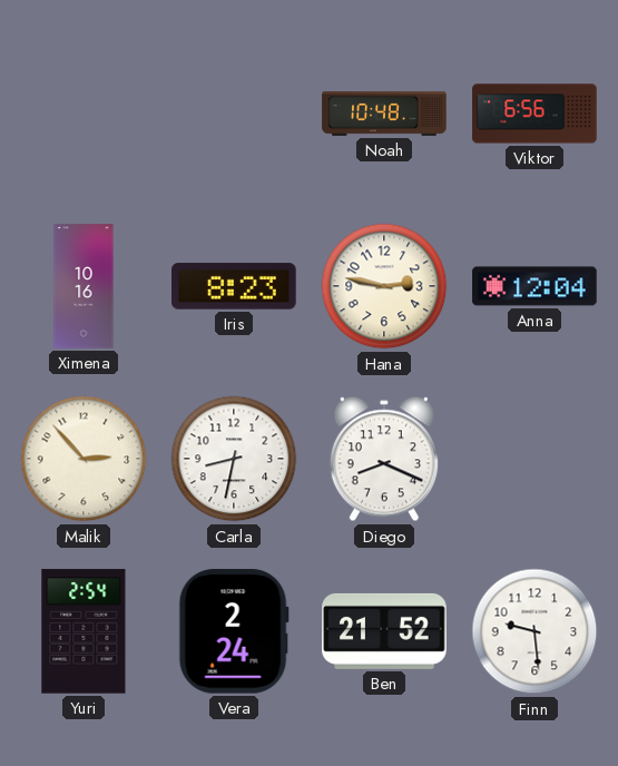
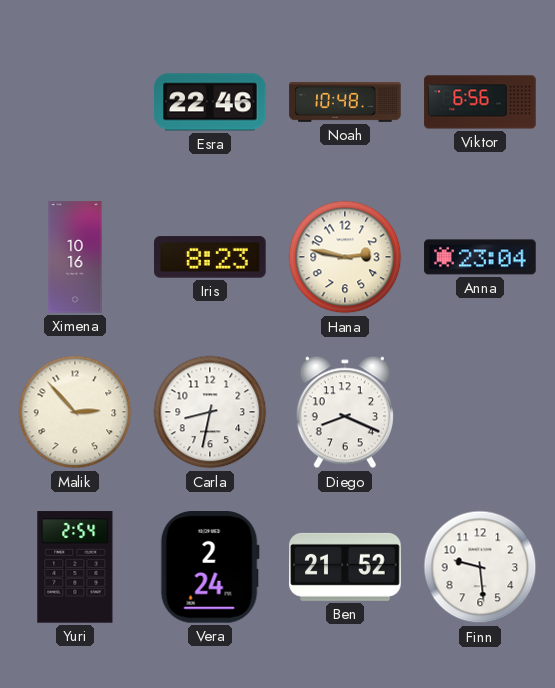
Esra: none -> 22:46 (210, 102)
Anna: 12:04 -> 23:04 (480, 257)
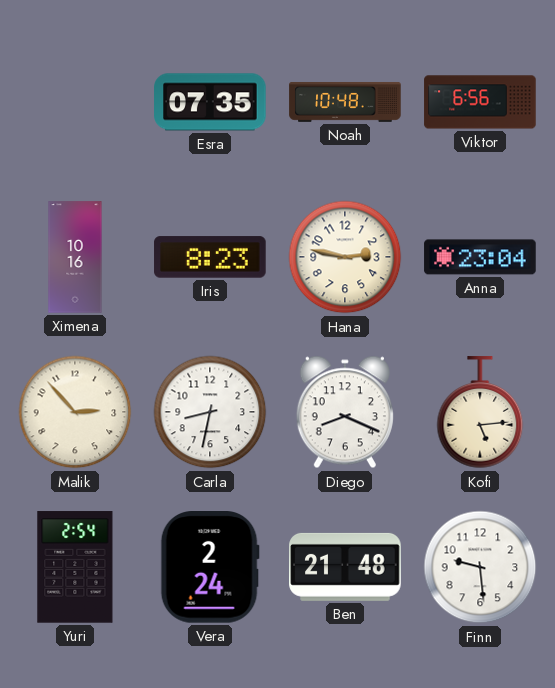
Esra: 22:46 -> 07:35 (210, 102)
Kofi: none -> 5:14 (480, 413)
Ben: 21:52 -> 21:48 (345, 567)
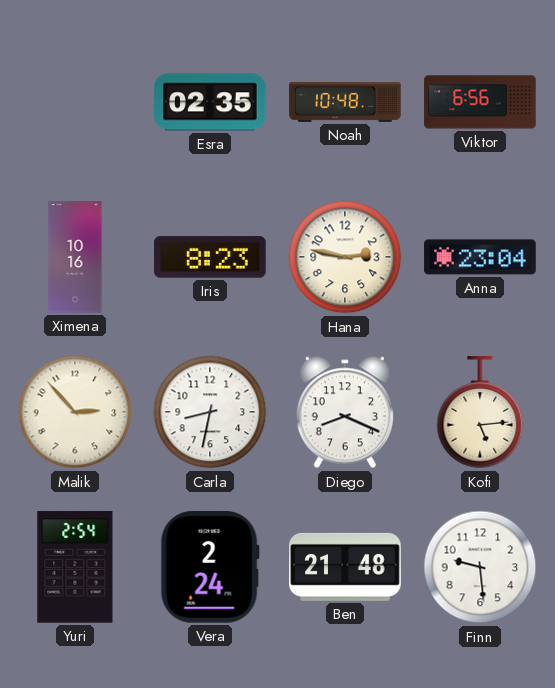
Esra: 07:35 -> 02:35 (210, 102)
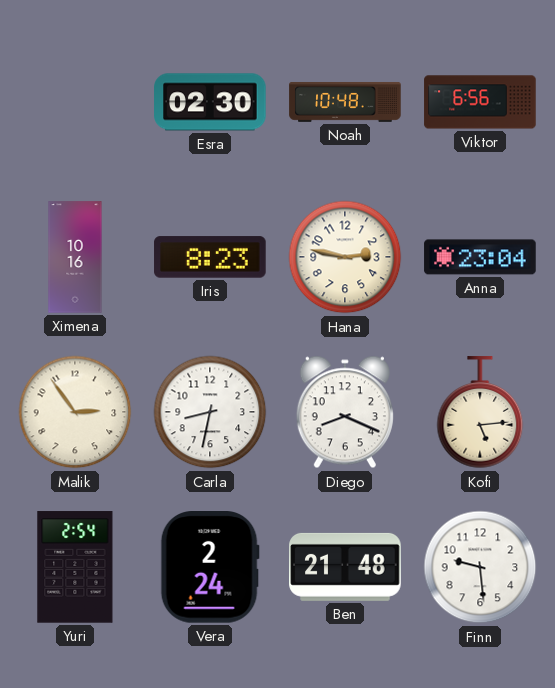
Esra: 02:35 -> 02:30 (210, 102)
Malik: 2:53 -> 2:54 (75, 412)
